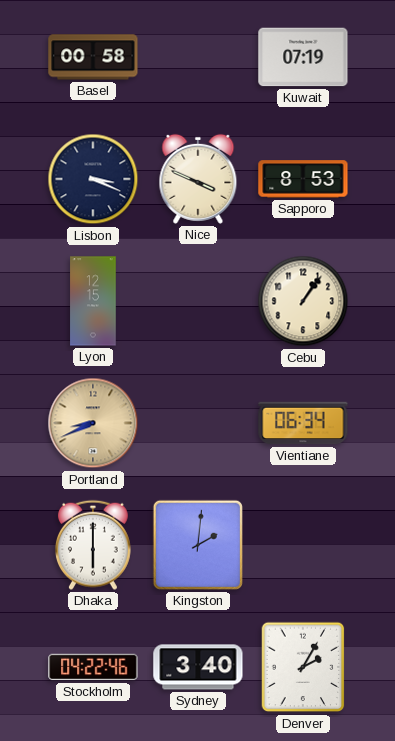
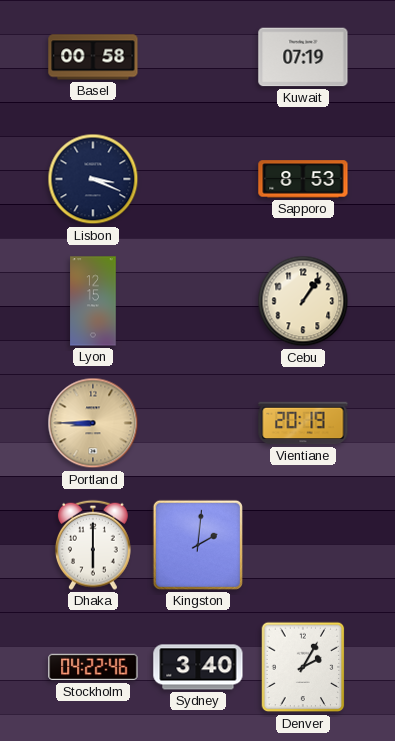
Nice: 3:49 -> none (198, 179)
Portland: 8:41 -> 8:45 (93, 423)
Vientiane: 06:34 -> 20:19 (303, 423)
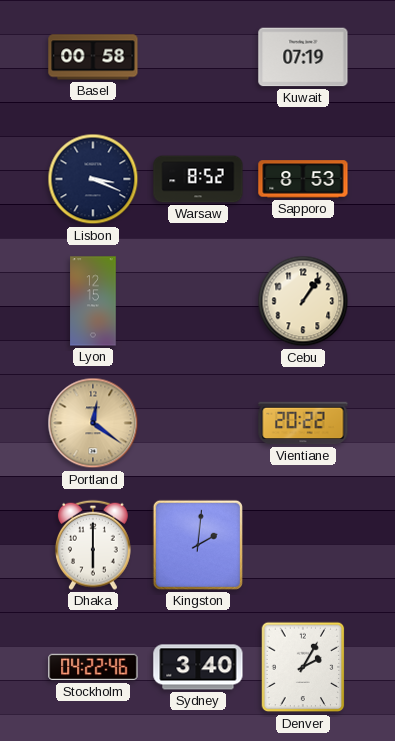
Warsaw: none -> 8:52 (198, 179)
Portland: 8:45 -> 12:21 (93, 423)
Vientiane: 20:19 -> 20:22 (303, 423)
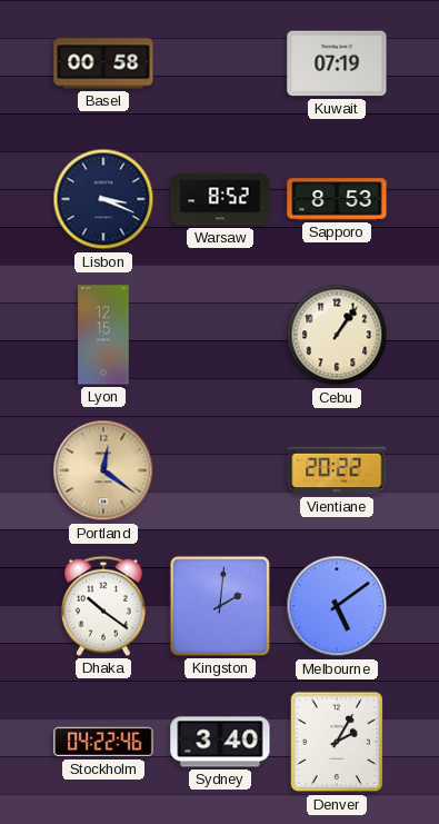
Dhaka: 6:00 -> 10:21 (103, 606)
Melbourne: none -> 5:09 (337, 606)
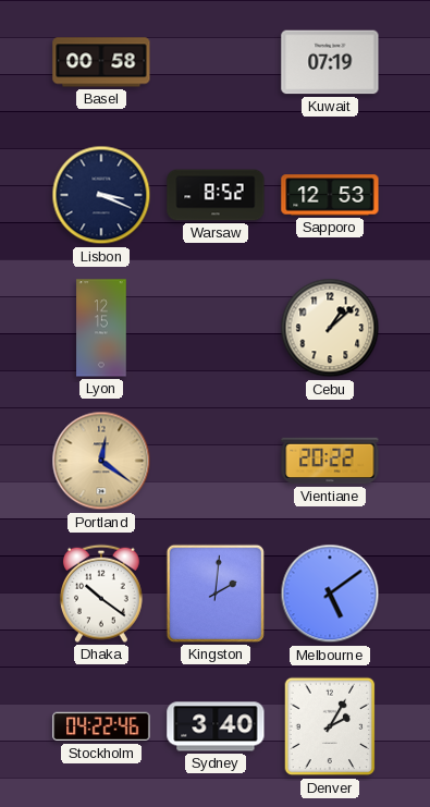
Sapporo: 8:53 -> 12:53 (330, 195)
Cebu: 1:06 -> 1:08 (330, 328)
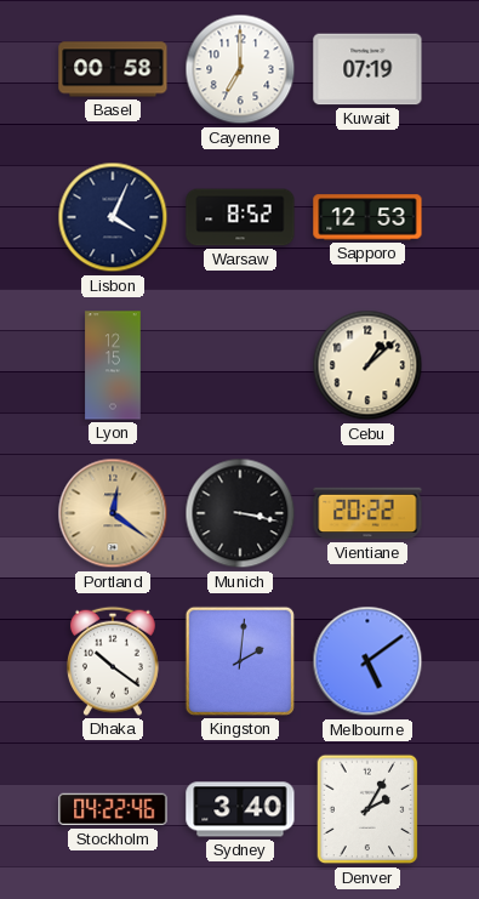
Cayenne: none -> 7:00 (240, 69)
Lisbon: 3:19 -> 4:04 (113, 217)
Munich: none -> 3:17 (240, 513)
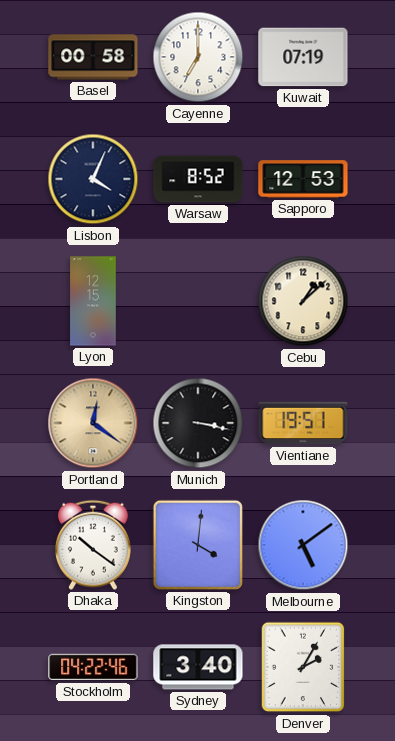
Vientiane: 20:22 -> 19:51 (303, 423)
Kingston: 2:01 -> 4:01 (198, 545)
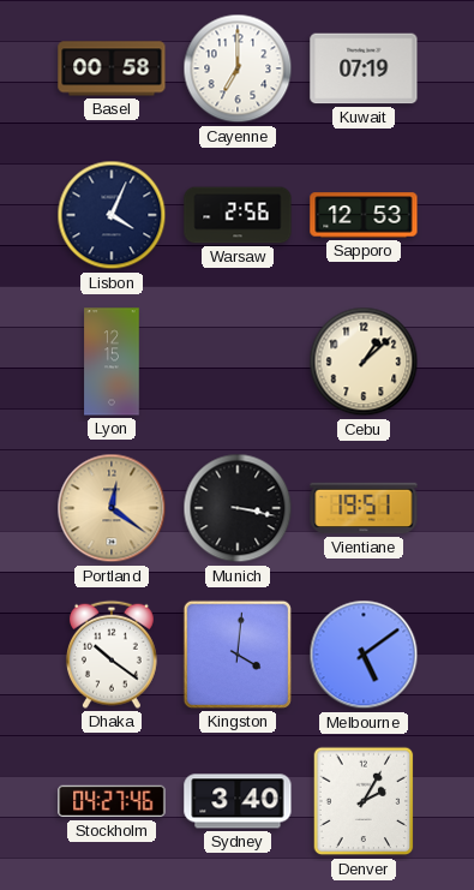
Warsaw: 8:52 -> 2:56 (238, 215)
Stockholm: 04:22 -> 04:27 (112, 801)
